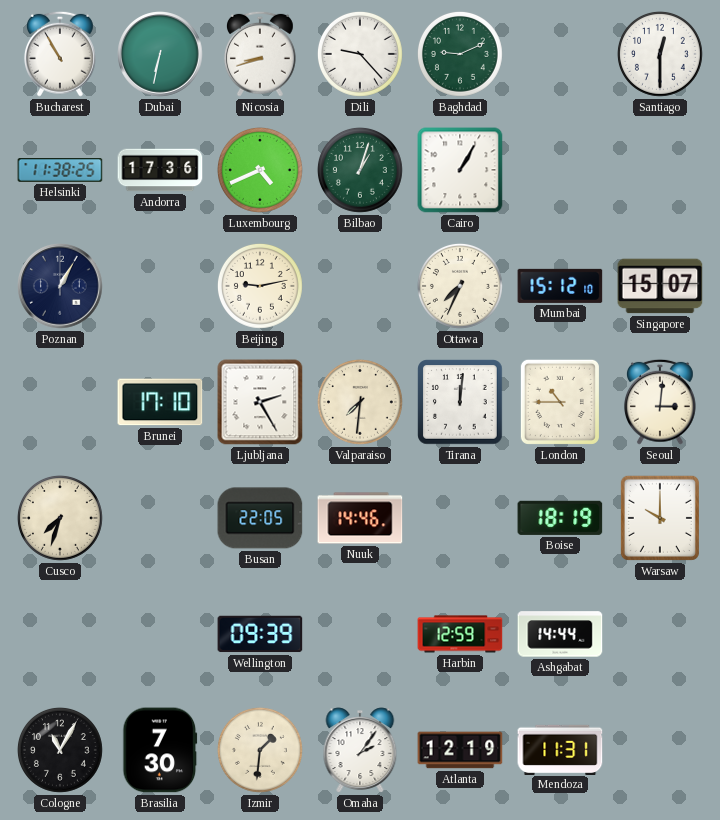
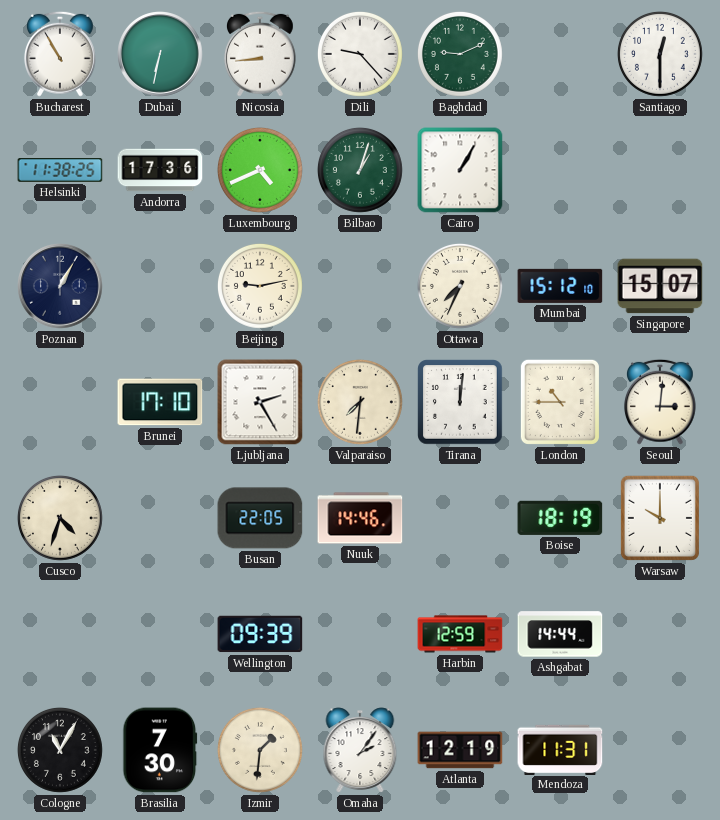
Nicosia: 8:42 -> 8:44 (260, 54)
Cusco: 7:33 -> 4:33 (60, 518)
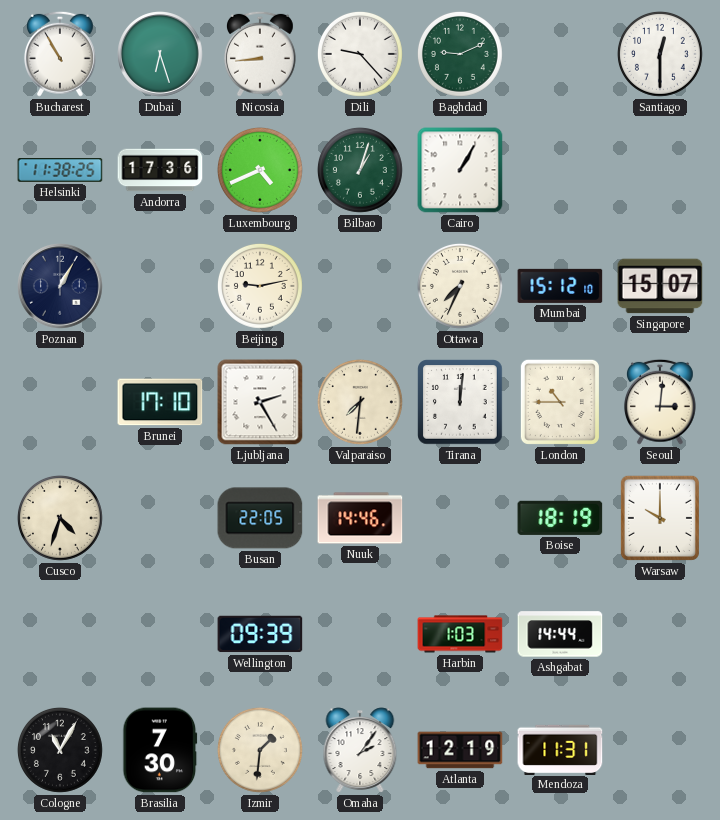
Dubai: 6:32 -> 6:27 (161, 55)
Harbin: 12:59 -> 1:03 (460, 634)
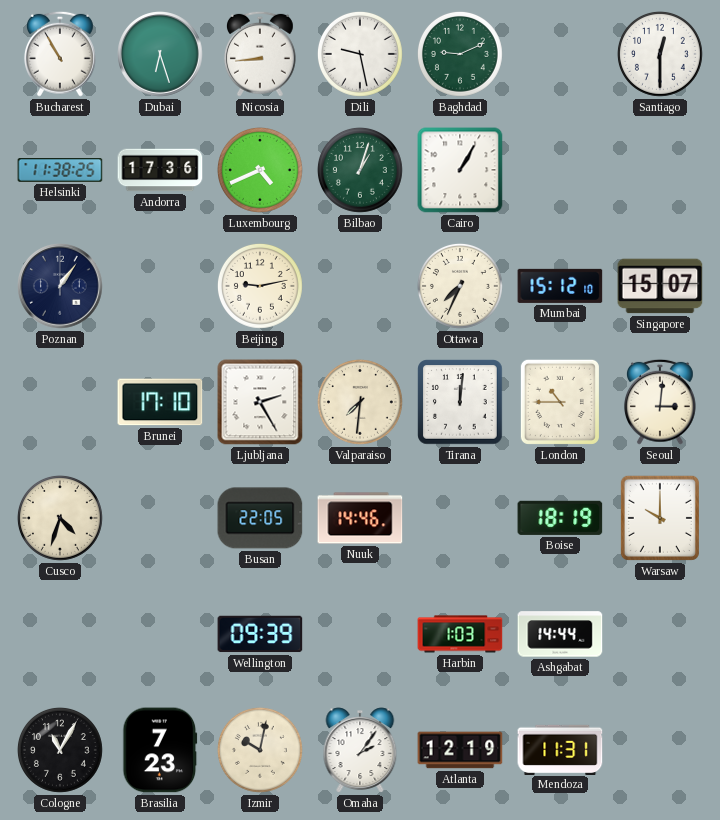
Dili: 9:23 -> 9:28 (360, 54)
Poznan: 1:05 -> 1:06 (61, 287)
Brasilia: 7:30 -> 7:23 (160, 750)
Izmir: 1:31 -> 10:02 (260, 750)
